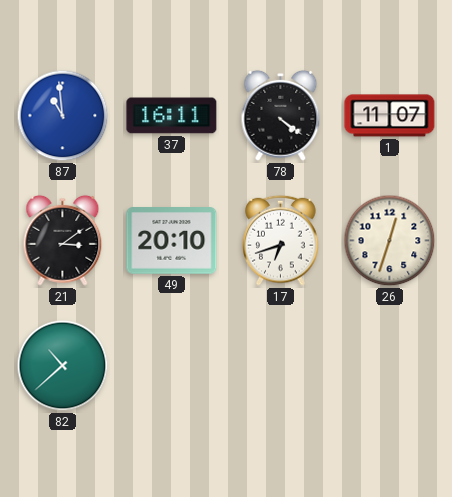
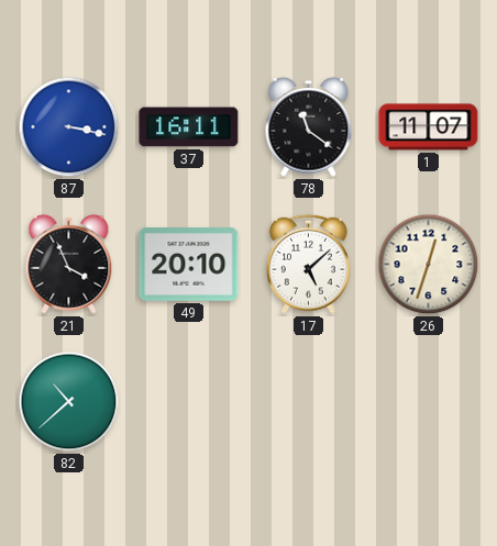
87: 10:59 -> 3:17 (69, 127)
78: 4:21 -> 11:21 (309, 126)
21: 3:09 -> 3:56 (69, 264)
17: 6:42 -> 5:08 (309, 264)
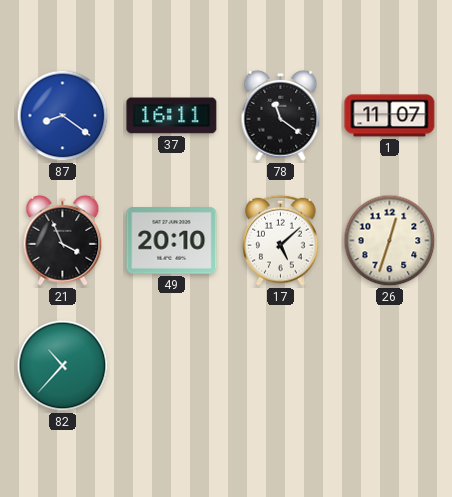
87: 3:17 -> 8:21 (63, 116)
82: 10:38 -> 10:37 (63, 366)
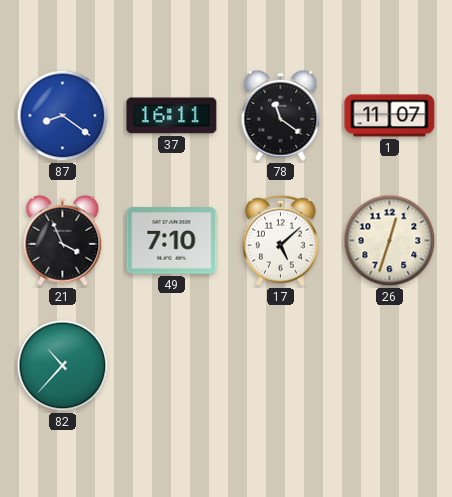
49: 20:10 -> 7:10 (172, 241)
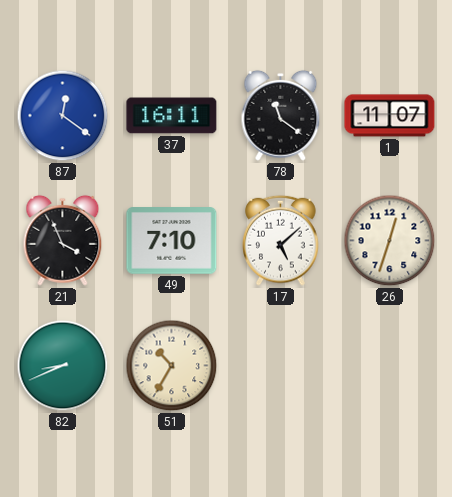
87: 8:21 -> 12:21 (63, 116)
82: 10:37 -> 8:41 (63, 366)
51: none -> 10:35 (172, 366)
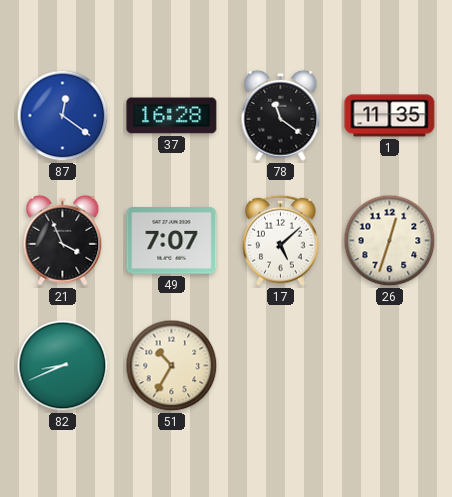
37: 16:11 -> 16:28 (172, 116)
1: 11:07 -> 11:35 (390, 116)
49: 7:10 -> 7:07 (172, 241)
